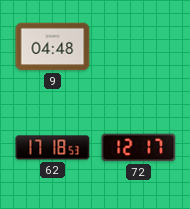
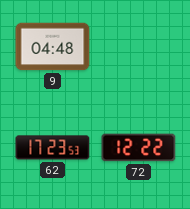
62: 17:18 -> 17:23 (53, 148)
72: 12:17 -> 12:22 (139, 148)
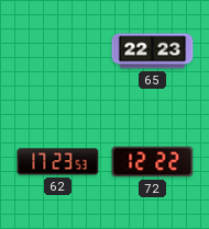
9: 04:48 -> none (53, 47)
65: none -> 22:23 (153, 51)
